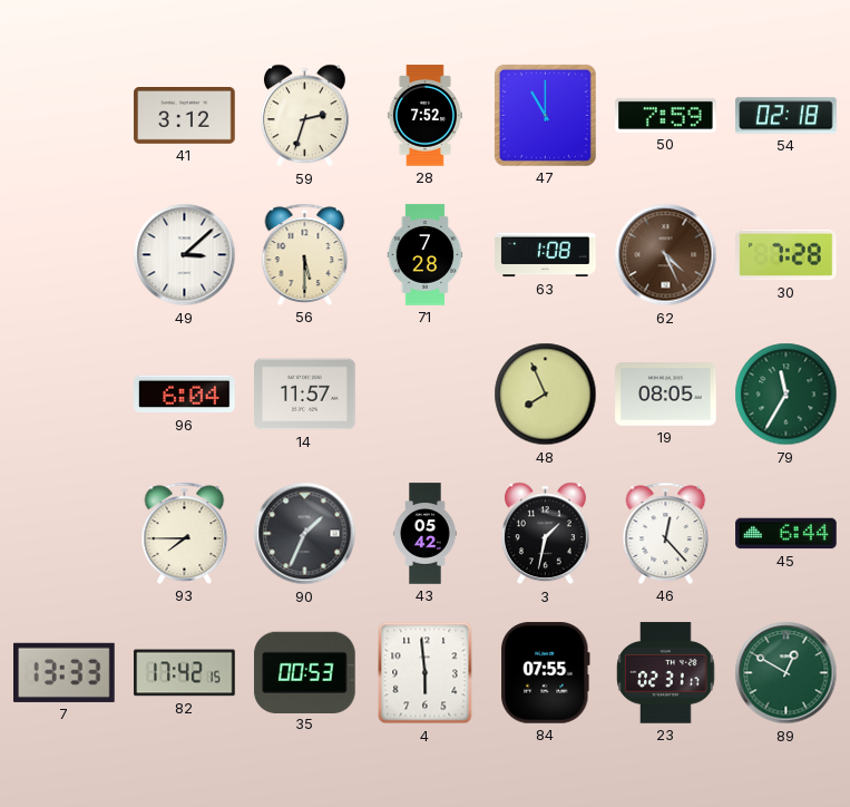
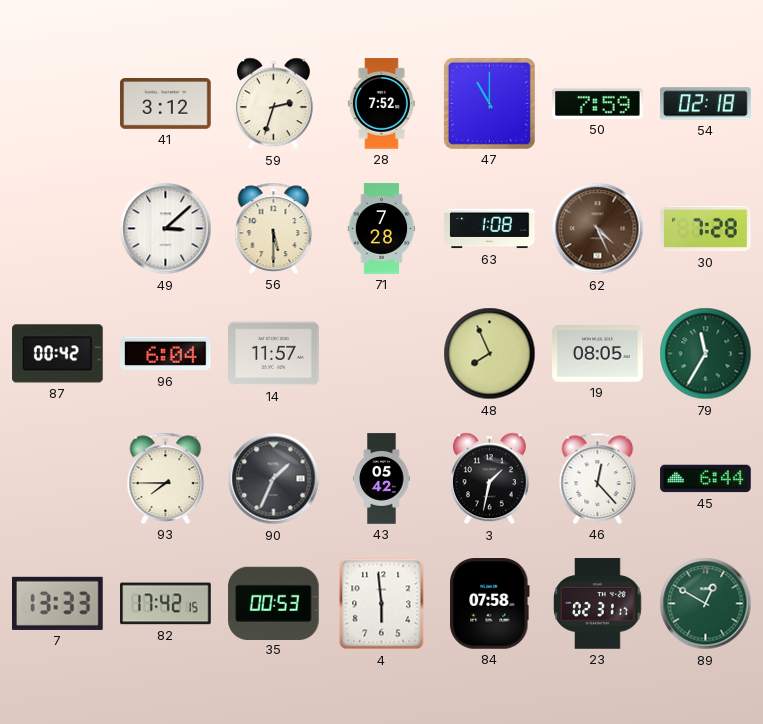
87: none -> 00:42 (58, 354)
84: 07:55 -> 07:58 (490, 604)
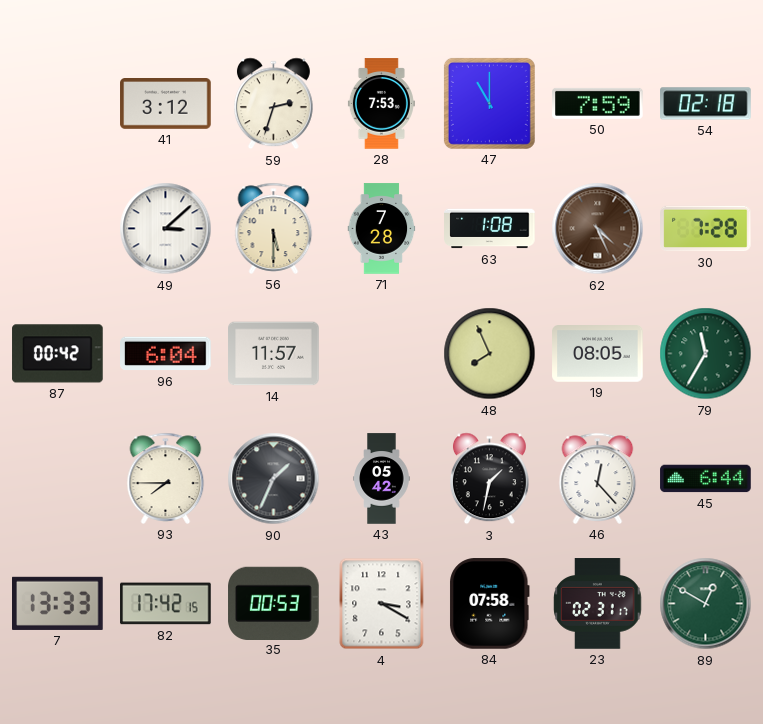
28: 7:52 -> 7:53 (381, 104)
4: 5:59 -> 3:20 (382, 604)
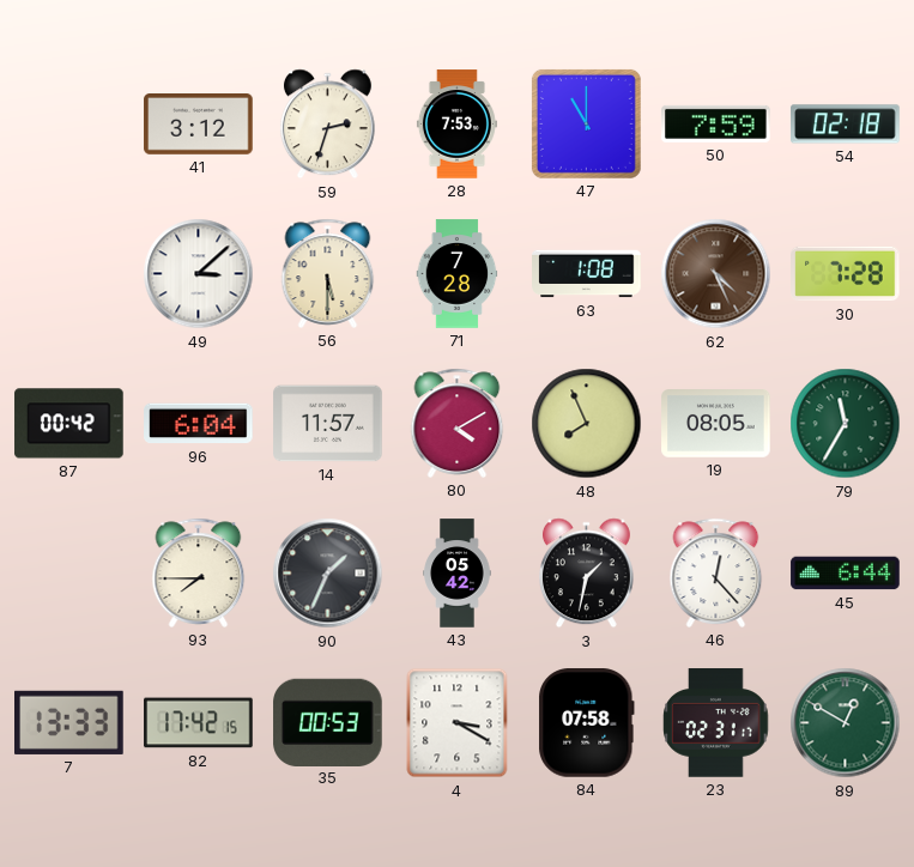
80: none -> 4:10 (458, 423)
